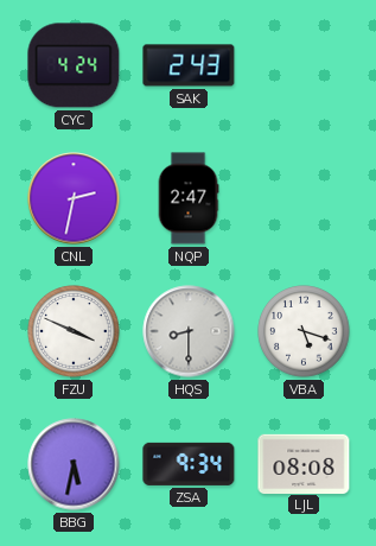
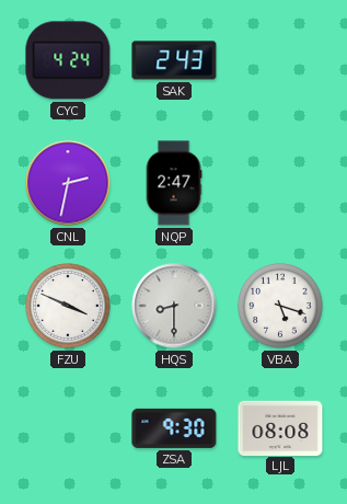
BBG: 5:32 -> none (74, 464)
ZSA: 9:34 -> 9:30 (174, 428)
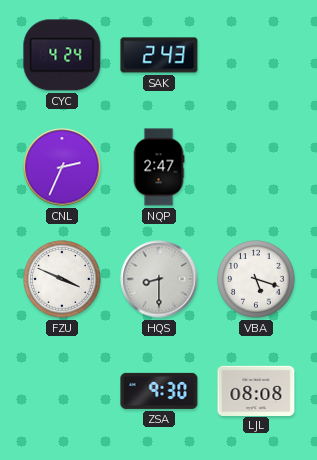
CNL: 2:32 -> 2:34 (62, 167)
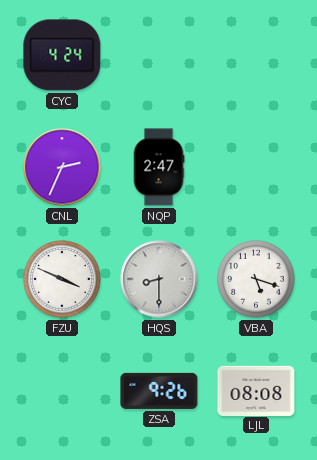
SAK: 2:43 -> none (159, 55)
ZSA: 9:30 -> 9:26 (159, 391)
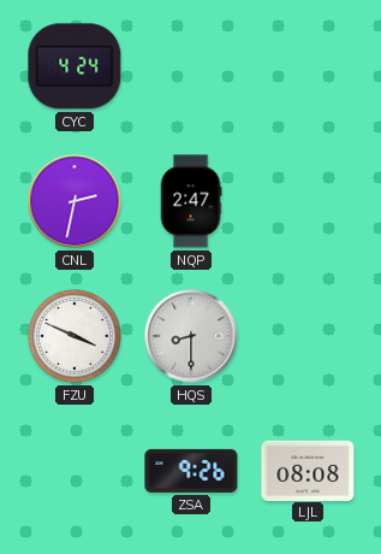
CNL: 2:34 -> 2:32 (75, 201)
VBA: 5:18 -> none (256, 279)
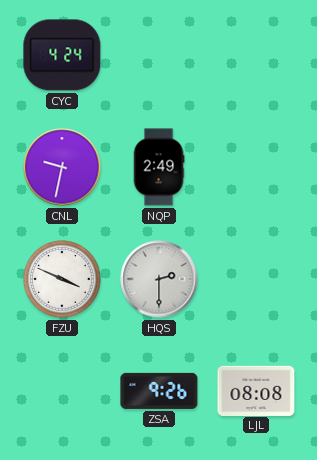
CNL: 2:32 -> 9:32 (62, 167)
NQP: 2:47 -> 2:49 (159, 167)
HQS: 8:30 -> 2:30 (159, 279)
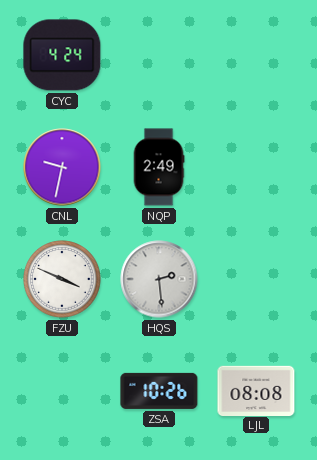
HQS: 2:30 -> 2:29 (159, 279)
ZSA: 9:26 -> 10:26 (159, 391)
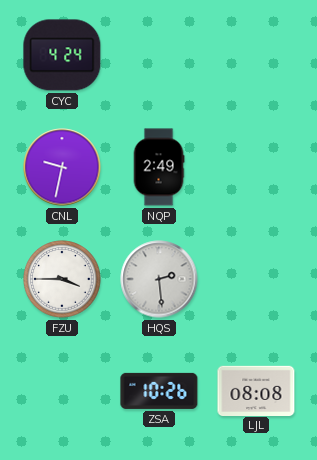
FZU: 3:49 -> 3:45 (62, 279)
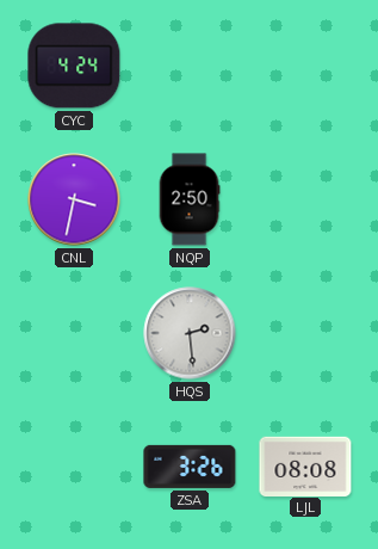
CNL: 9:32 -> 3:32 (74, 199)
NQP: 2:49 -> 2:50 (190, 199)
FZU: 3:45 -> none (62, 279)
ZSA: 10:26 -> 3:26 (190, 467)
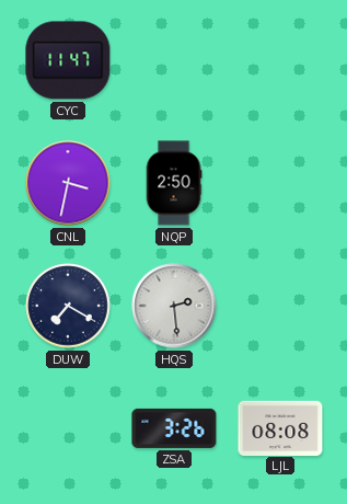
CYC: 4:24 -> 11:47 (68, 60)
DUW: none -> 7:20 (68, 306)
